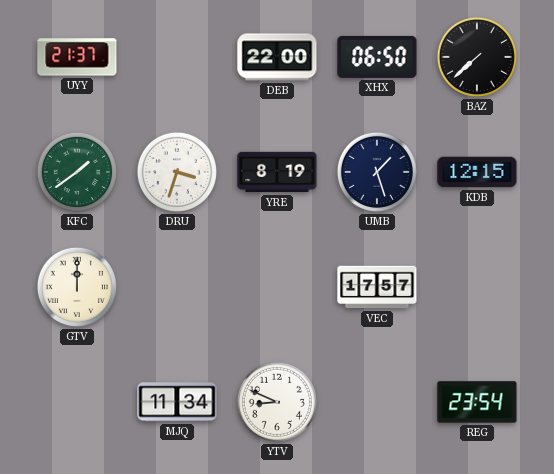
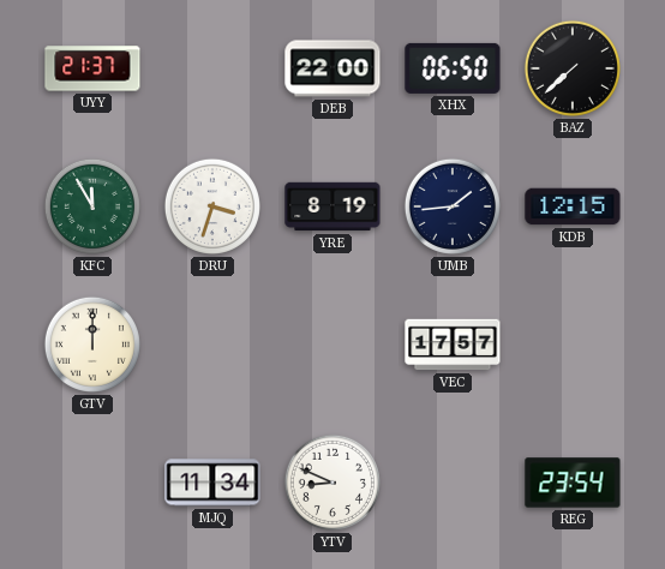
KFC: 1:39 -> 11:55 (92, 206)
UMB: 1:27 -> 1:44 (453, 206)
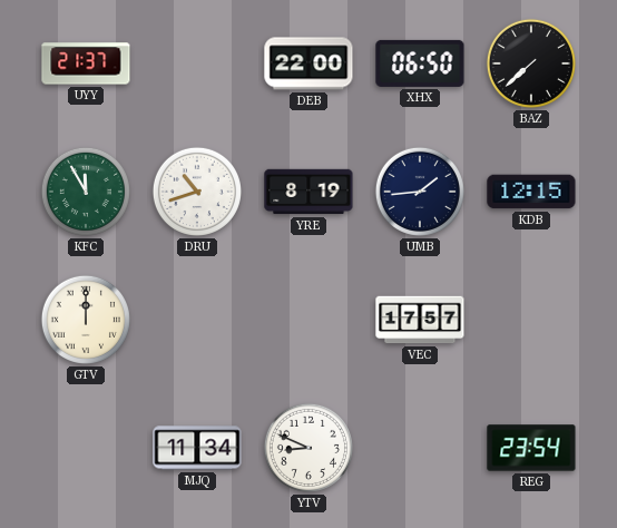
DRU: 3:33 -> 10:42 (197, 192)
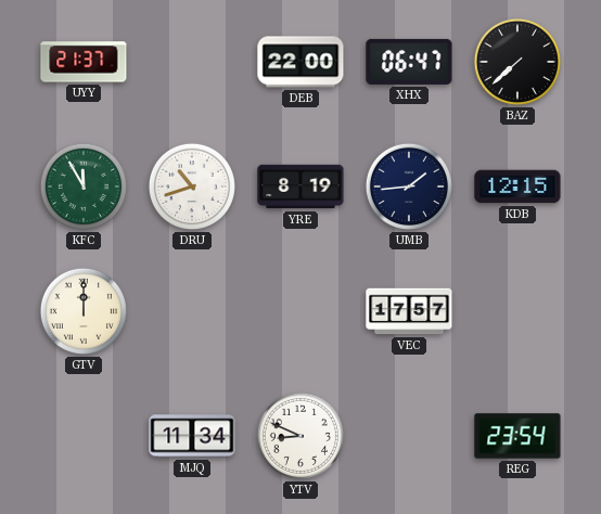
XHX: 06:50 -> 06:47 (409, 62)
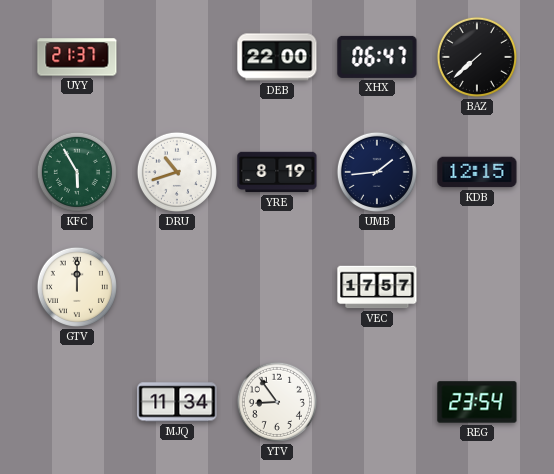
KFC: 11:55 -> 5:55 (77, 172)
YTV: 8:49 -> 8:54 (277, 402)
